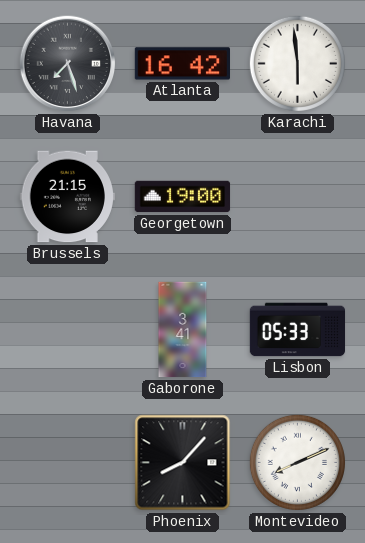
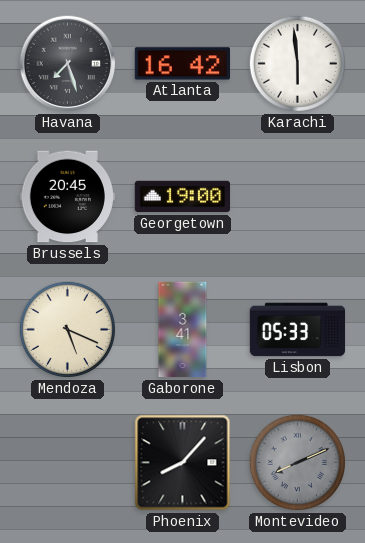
Brussels: 21:15 -> 20:45 (67, 197)
Mendoza: none -> 5:19 (67, 329)
Montevideo dial: white -> grey (297, 462)
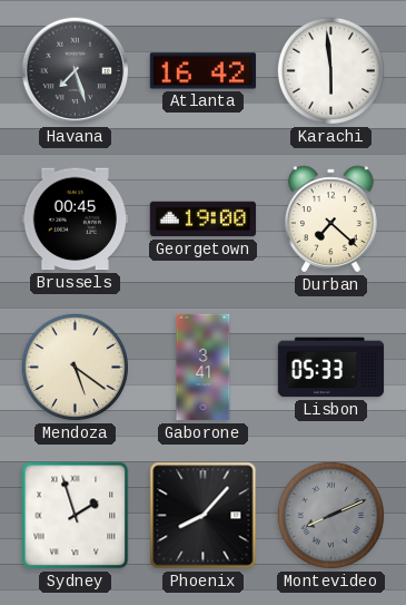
Brussels: 20:45 -> 00:45 (75, 219)
Durban: none -> 7:22 (331, 219)
Mendoza: 5:19 -> 5:21 (75, 367)
Sydney: none -> 1:57 (76, 516)
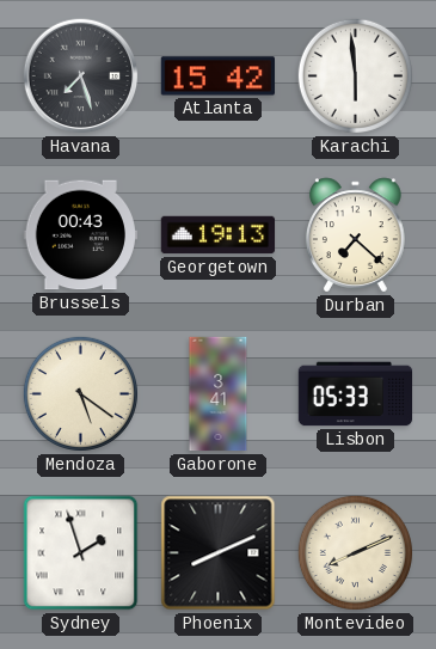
Atlanta: 16:42 -> 15:42 (217, 76)
Brussels: 00:45 -> 00:43 (80, 235)
Georgetown: 19:00 -> 19:13 (219, 235)
Phoenix: 8:07 -> 8:11 (219, 553)
Montevideo dial: grey -> cream (355, 552)
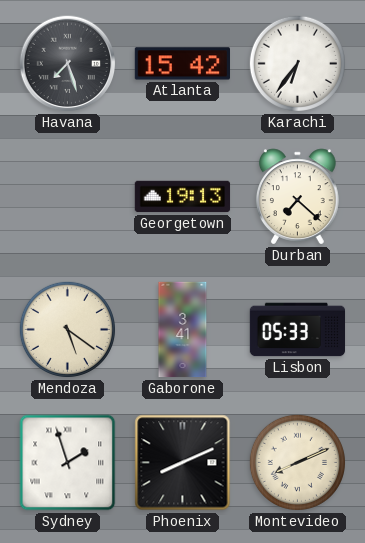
Karachi: 5:59 -> 6:36 (297, 63)
Brussels: 00:43 -> none (80, 235)
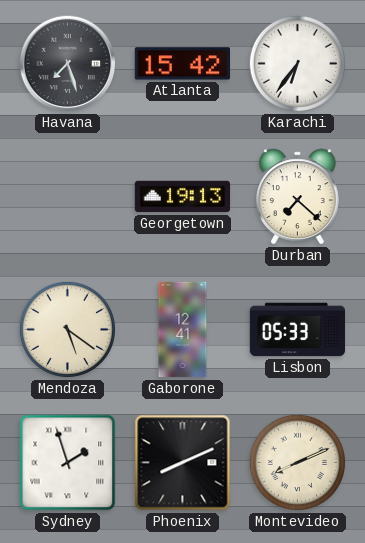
Gaborone: 3:41 -> 12:41 (183, 330)
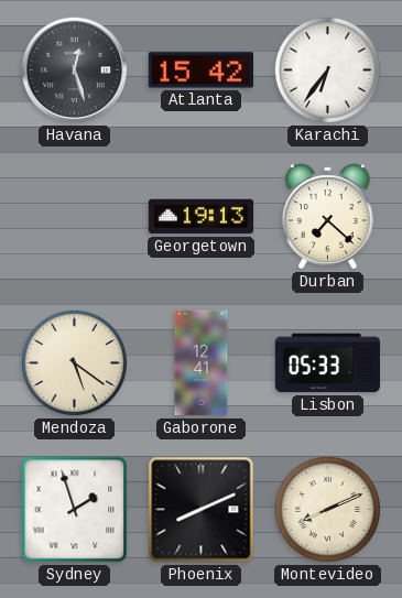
Havana: 7:27 -> 12:27 (75, 70)
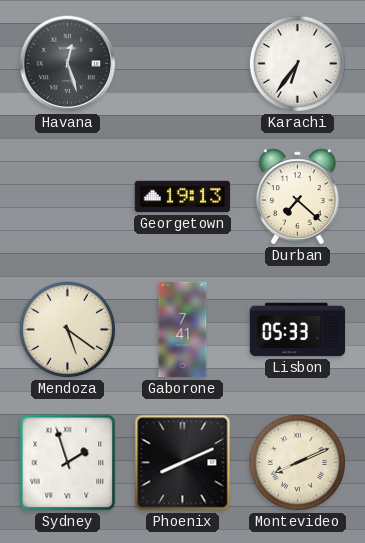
Atlanta: 15:42 -> none (200, 70)
Gaborone: 12:41 -> 7:41 (183, 330)
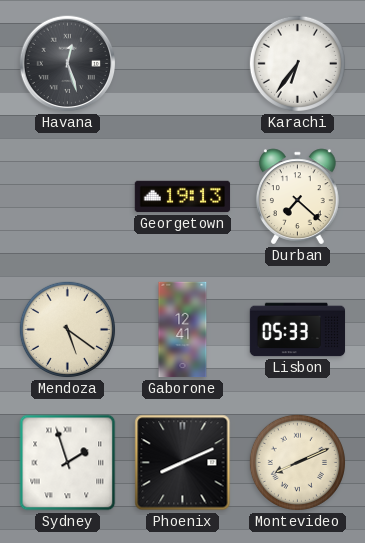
Gaborone: 7:41 -> 12:41 (183, 330)
